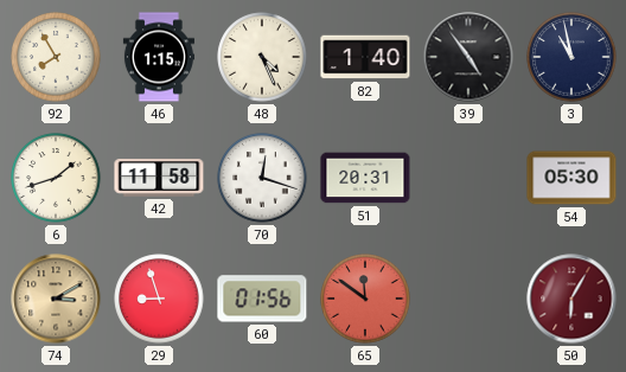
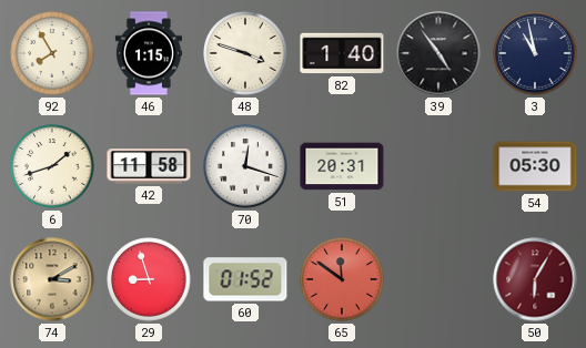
48: 4:26 -> 3:48 (245, 53)
60: 01:56 -> 01:52 (245, 279)
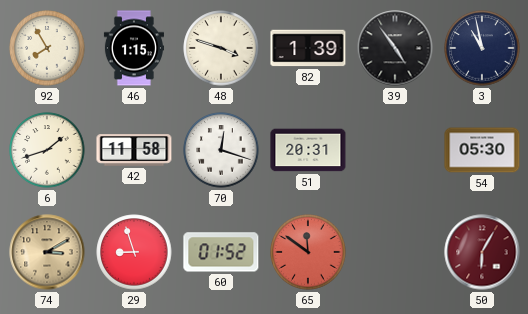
82: 1:40 -> 1:39 (308, 48)
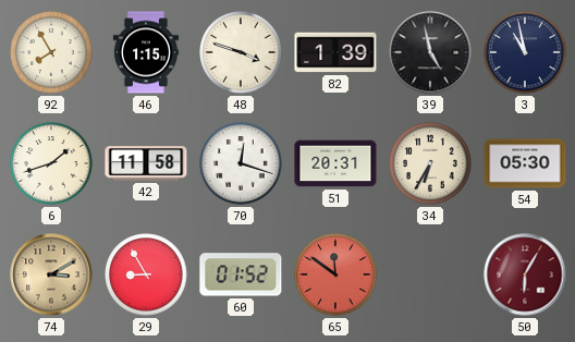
39: 4:54 -> 4:58 (430, 52)
34: none -> 6:35 (430, 163)
29: 8:57 -> 8:55 (146, 274)
